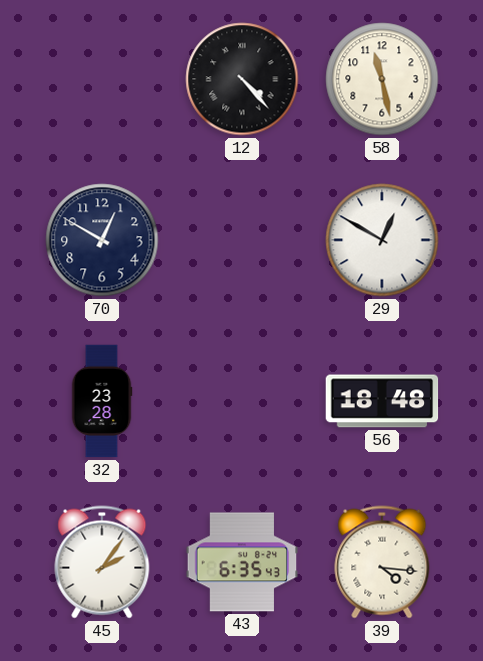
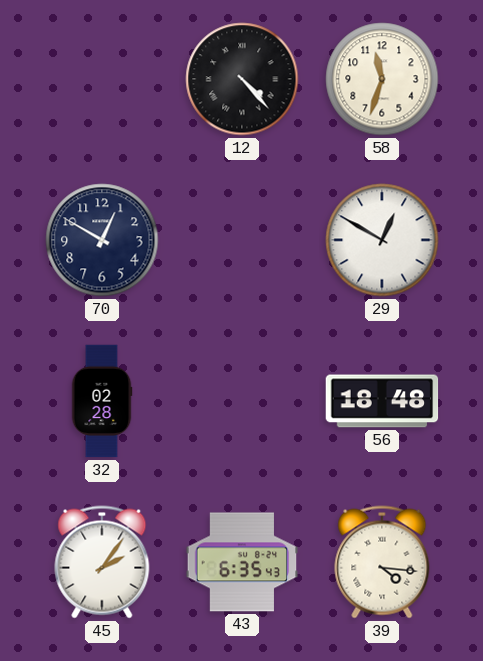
58: 11:28 -> 11:33 (382, 79)
32: 23:28 -> 02:28 (102, 401)
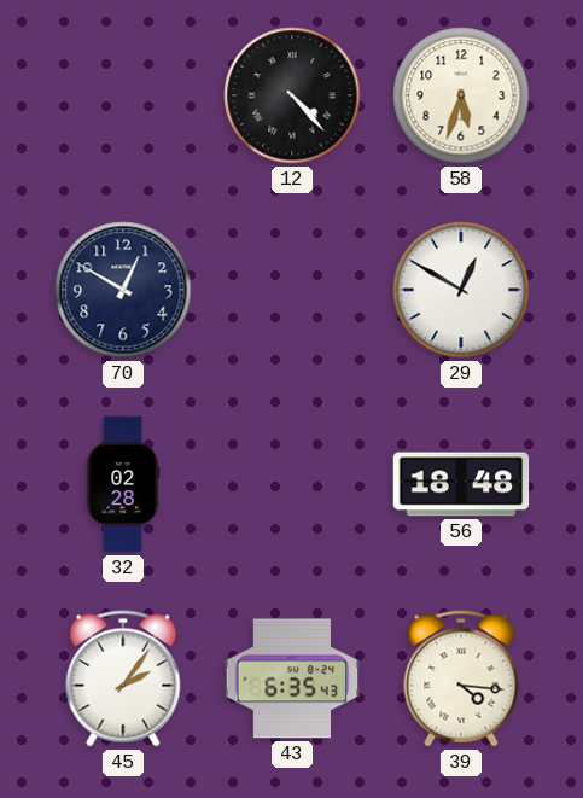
58: 11:33 -> 5:33 (461, 95)
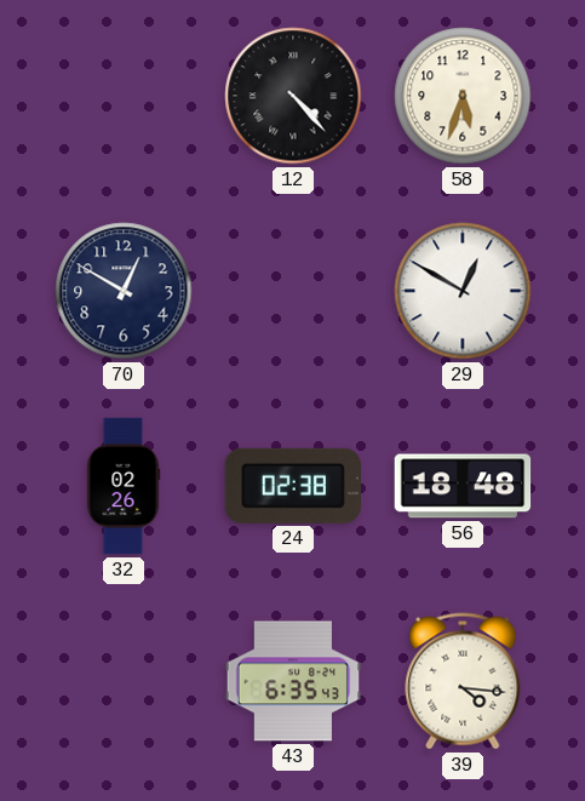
32: 02:28 -> 02:26 (124, 486)
24: none -> 02:38 (293, 486)
45: 2:06 -> none (123, 678)
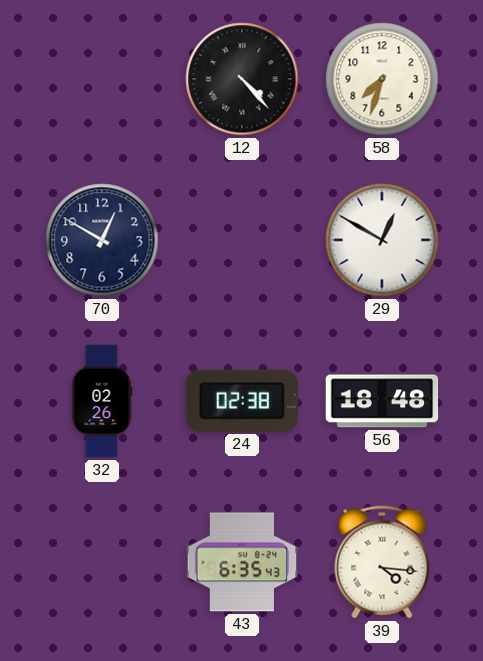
58: 5:33 -> 7:33 (382, 79)
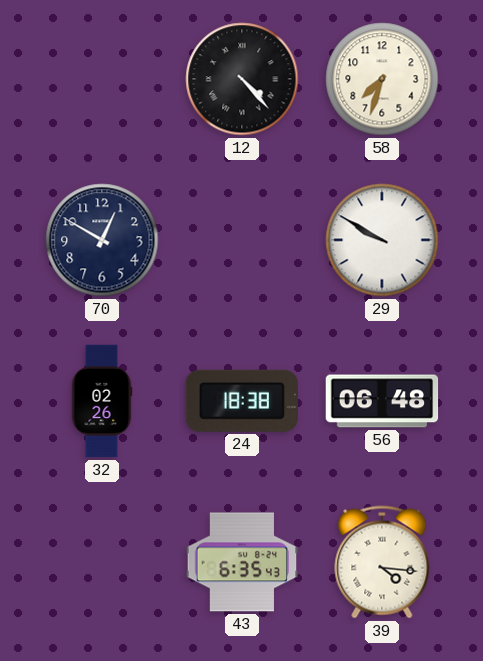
29: 12:50 -> 9:50 (382, 240)
24: 02:38 -> 18:38 (242, 401)
56: 18:48 -> 06:48 (382, 401)
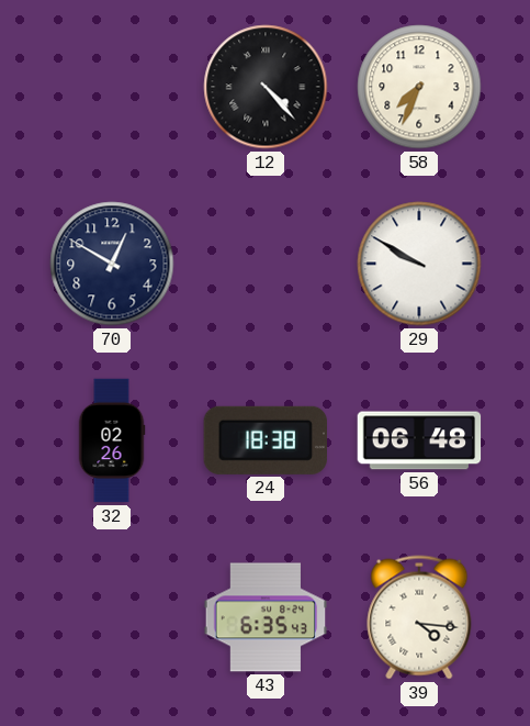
58: 7:33 -> 7:34 (419, 87)
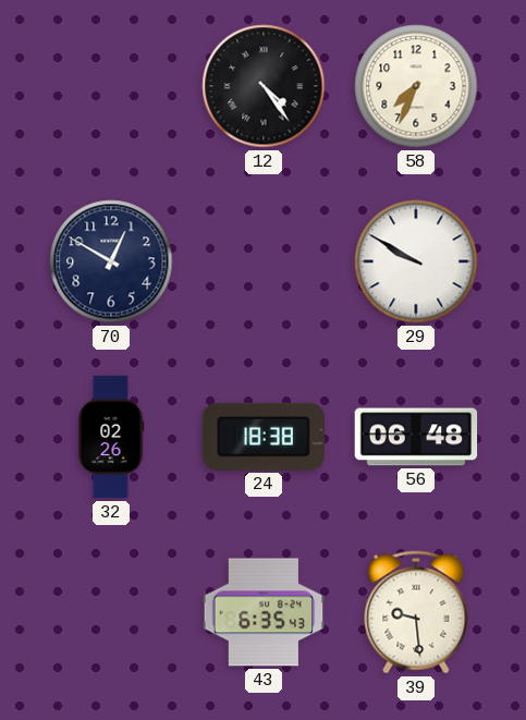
12: 4:23 -> 4:24 (264, 86)
39: 4:16 -> 9:29 (416, 612)
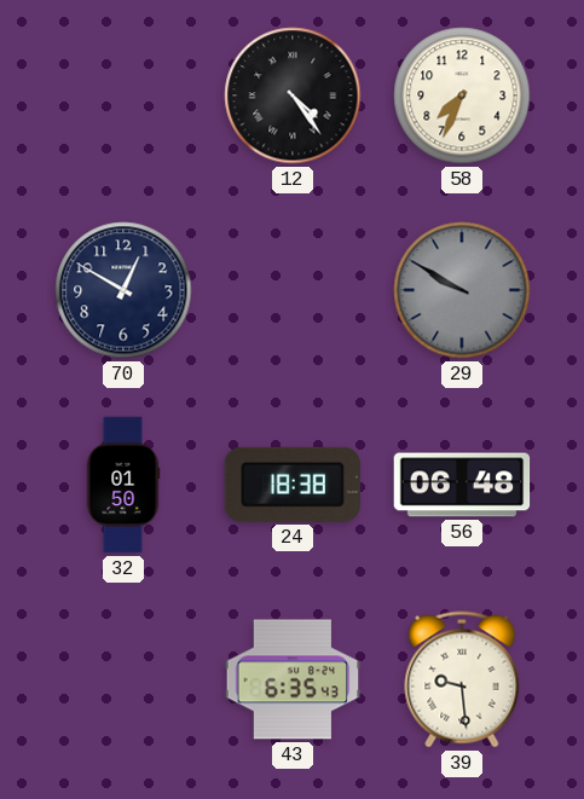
29 dial: white -> grey (462, 290)
32: 02:26 -> 01:50 (123, 485)
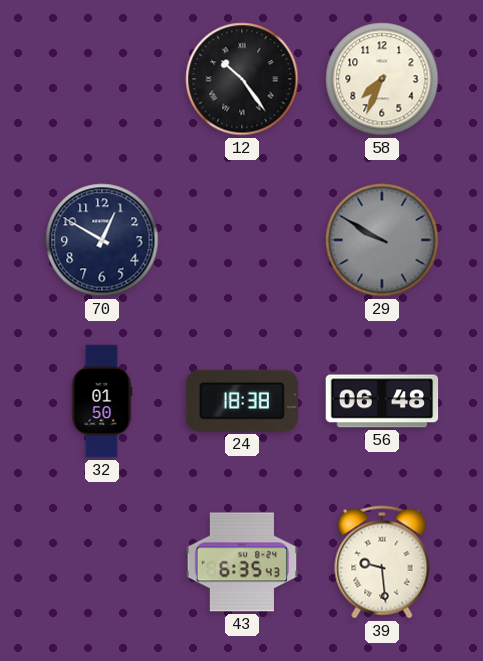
12: 4:24 -> 10:24 (242, 79)
